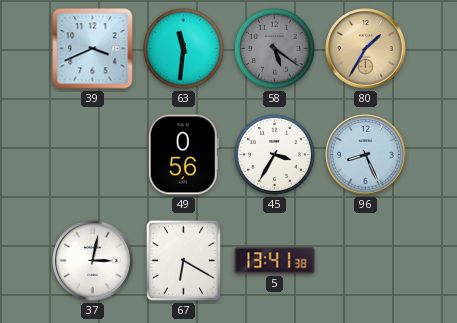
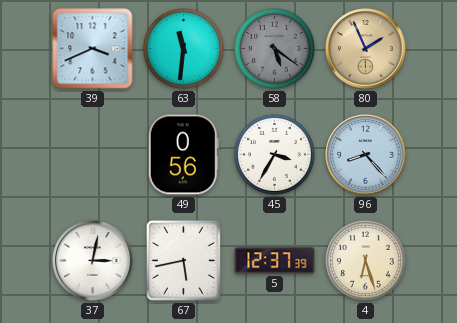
80: 1:35 -> 1:56 (366, 49)
96: 8:26 -> 8:23 (366, 155)
67: 6:20 -> 5:43 (183, 260)
5: 13:41 -> 12:37 (275, 261)
4: none -> 6:27 (365, 260)
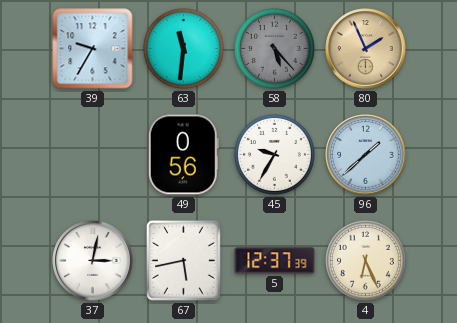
39: 3:41 -> 9:35 (93, 49)
58: 5:21 -> 5:23 (274, 48)
45: 3:35 -> 9:35 (274, 154)
96: 8:23 -> 1:38 (366, 155)
4: 6:27 -> 6:26 (365, 260)
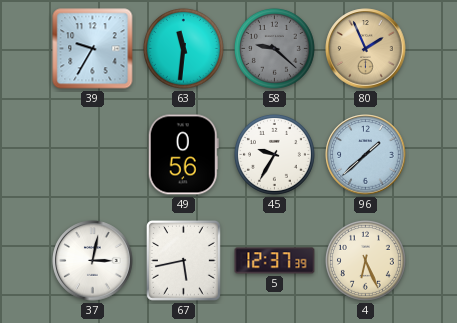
58: 5:23 -> 9:22 (274, 48)
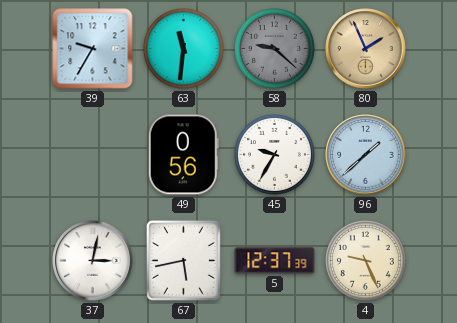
4: 6:26 -> 9:26 (365, 260)
